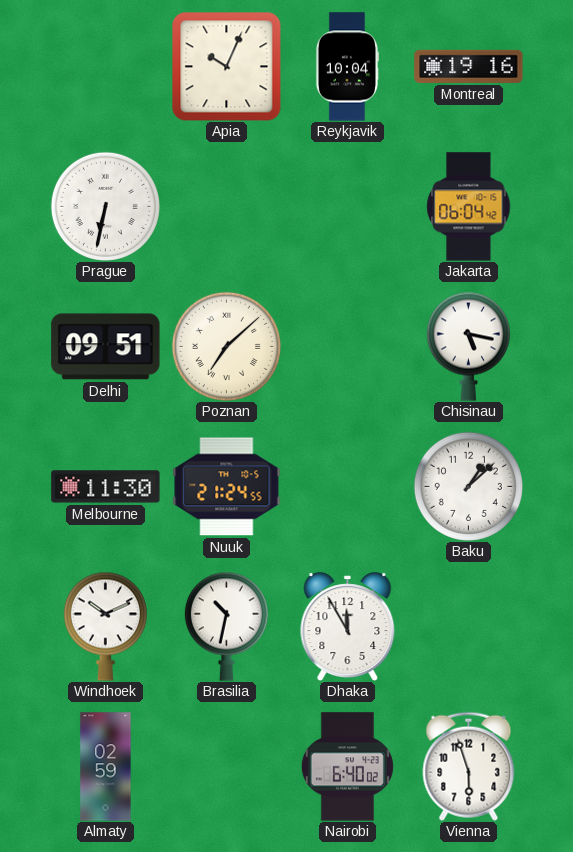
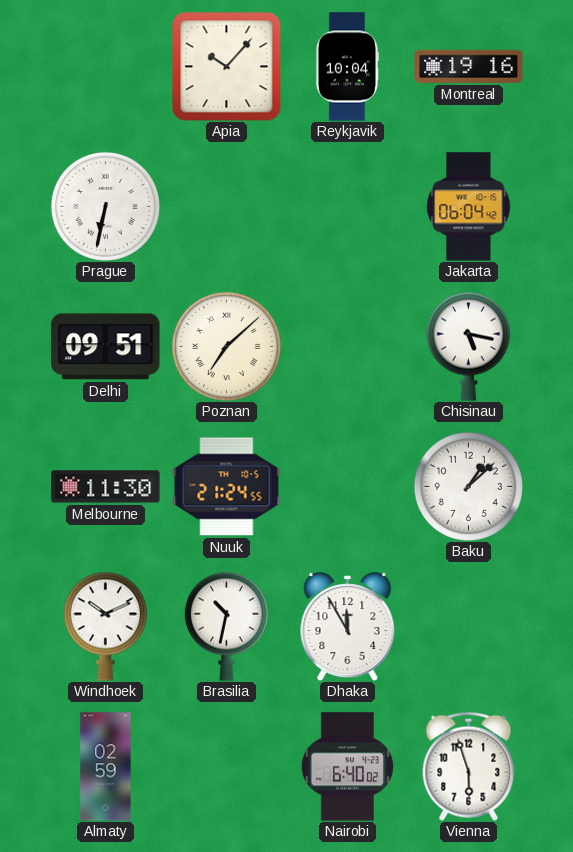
Apia: 10:04 -> 10:07 (226, 66)
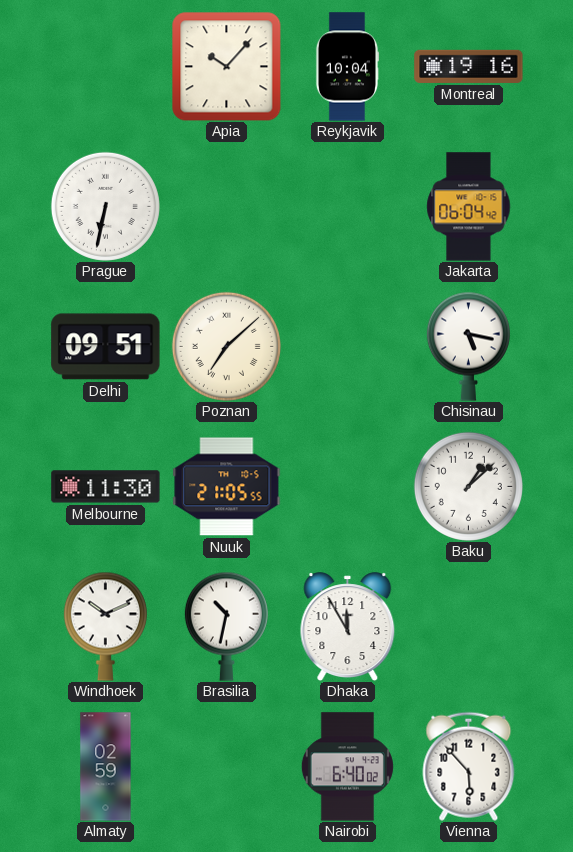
Nuuk: 21:24 -> 21:05 (227, 487)
Vienna: 5:57 -> 5:53 (469, 766)
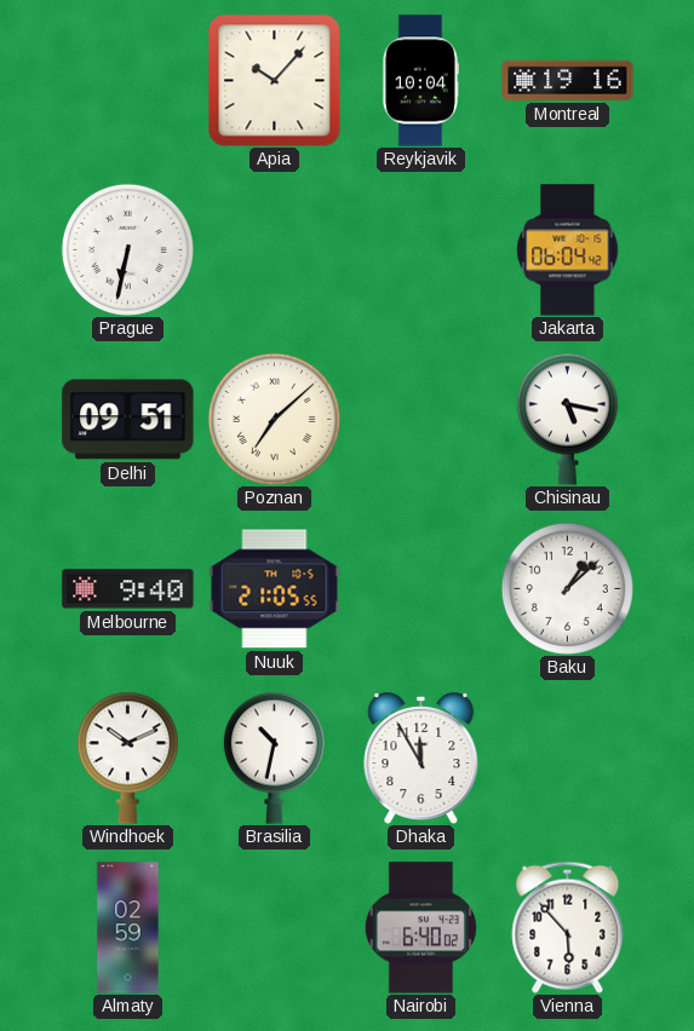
Melbourne: 11:30 -> 9:40 (128, 589)
